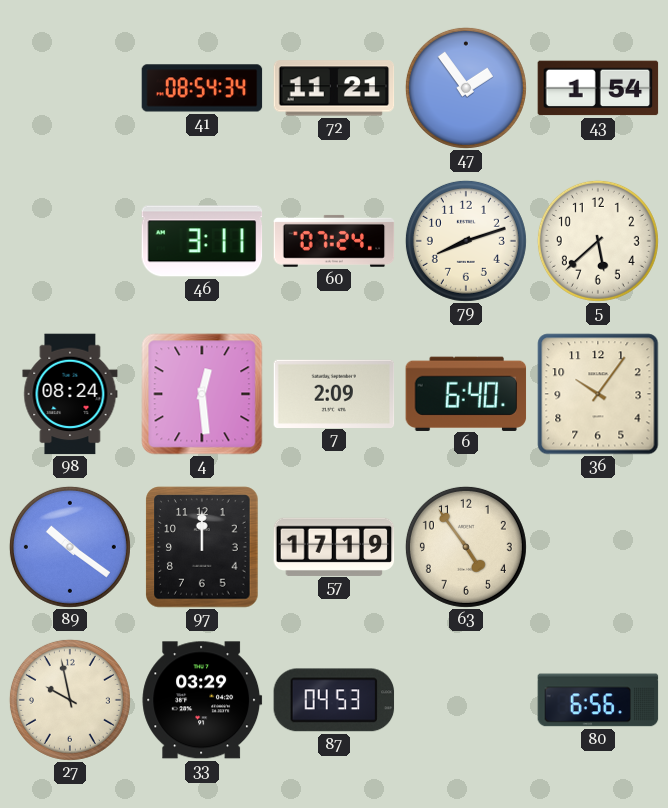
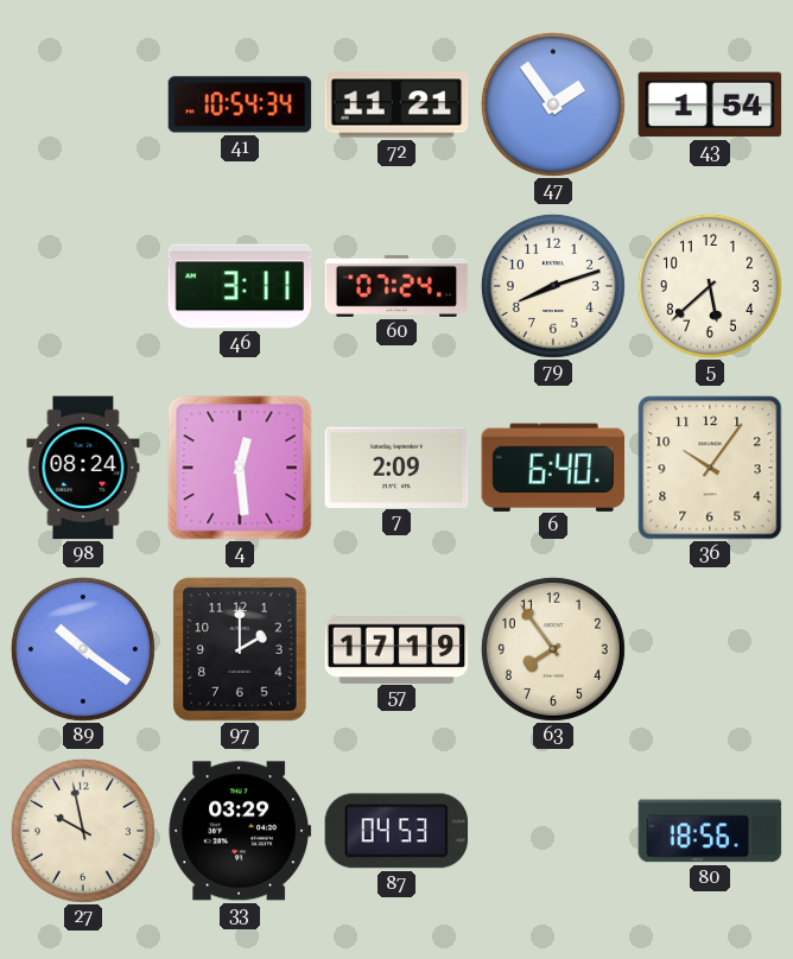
41: 08:54 -> 10:54 (240, 104)
97: 12:00 -> 2:00 (240, 649)
63: 4:54 -> 7:54 (553, 649)
80: 6:56 -> 18:56 (710, 831)
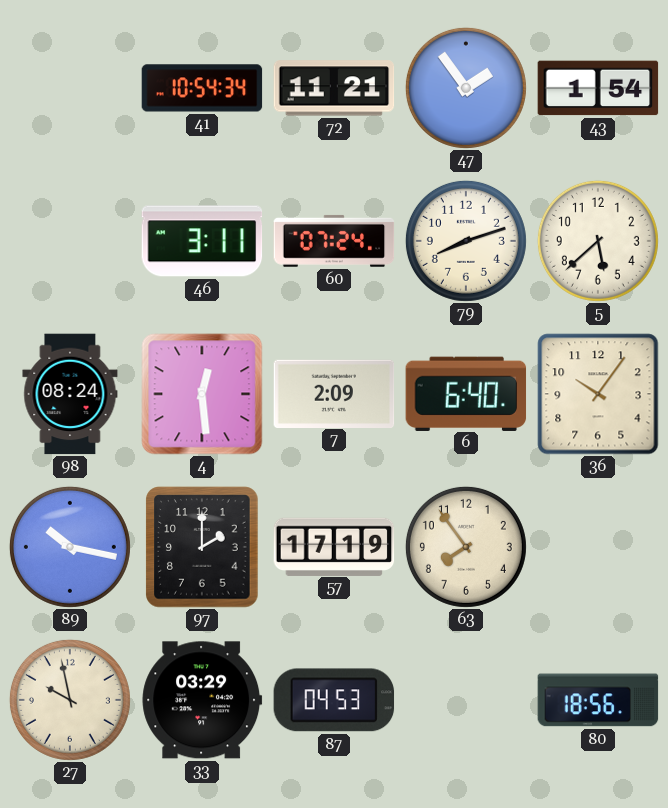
89: 10:21 -> 10:17 (70, 547)
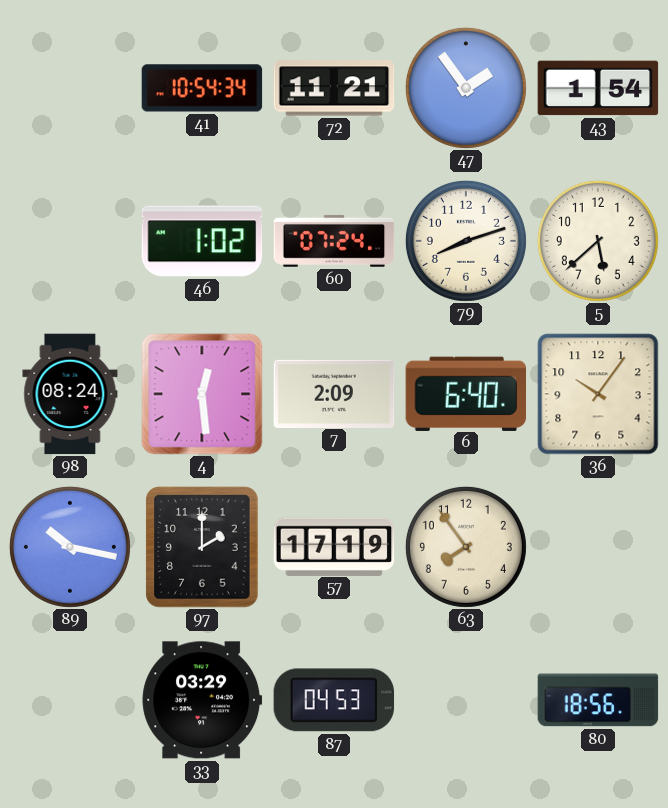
46: 3:11 -> 1:02 (202, 241)
27: 9:58 -> none (70, 700)
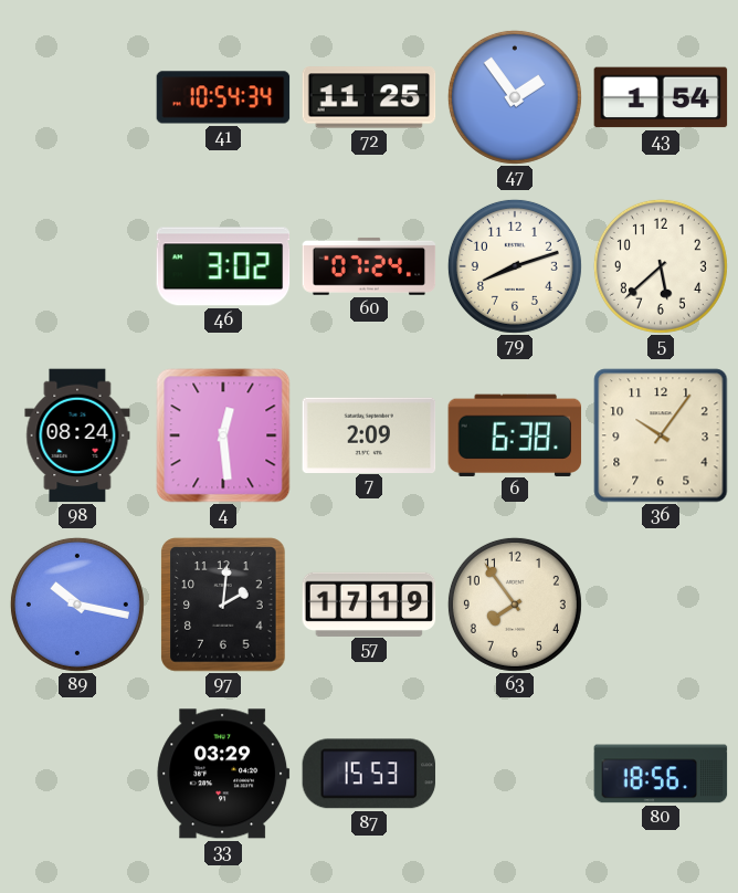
72: 11:21 -> 11:25 (369, 97)
46: 1:02 -> 3:02 (223, 266)
6: 6:40 -> 6:38 (515, 434)
97: 2:00 -> 2:01 (223, 605)
87: 04:53 -> 15:53 (369, 774)
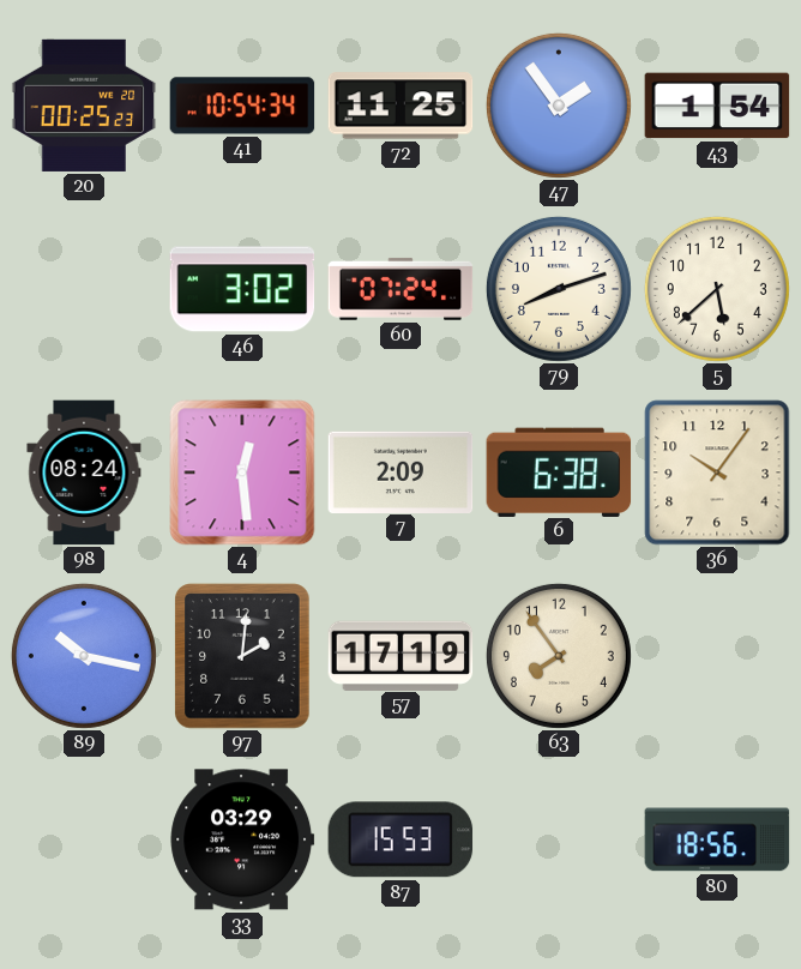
20: none -> 00:25 (84, 106)
